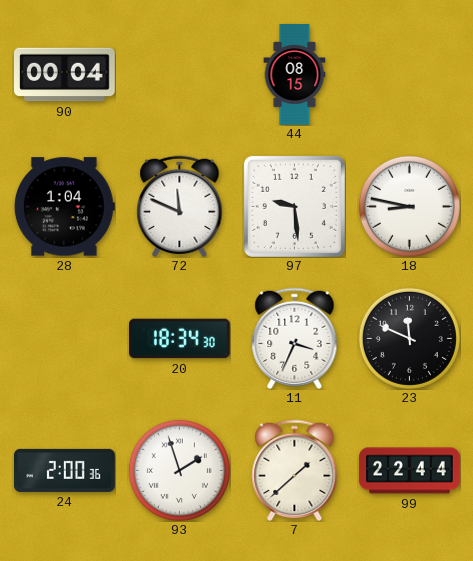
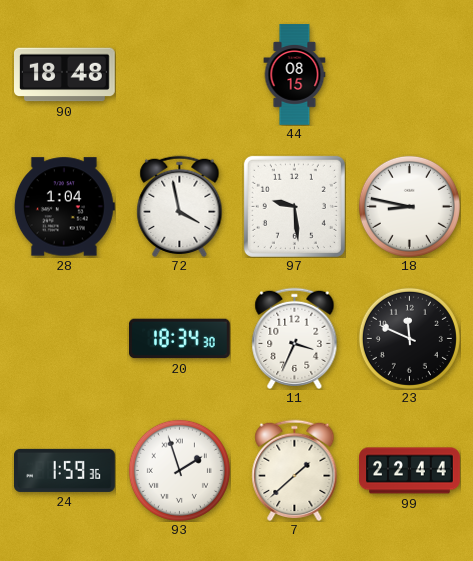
90: 00:04 -> 18:48 (65, 75)
72: 11:49 -> 3:58 (180, 206)
24: 2:00 -> 1:59 (65, 470)
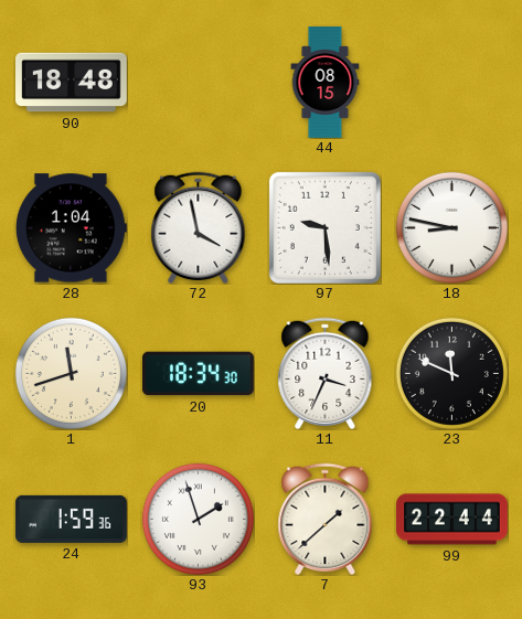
1: none -> 11:42 (71, 373)
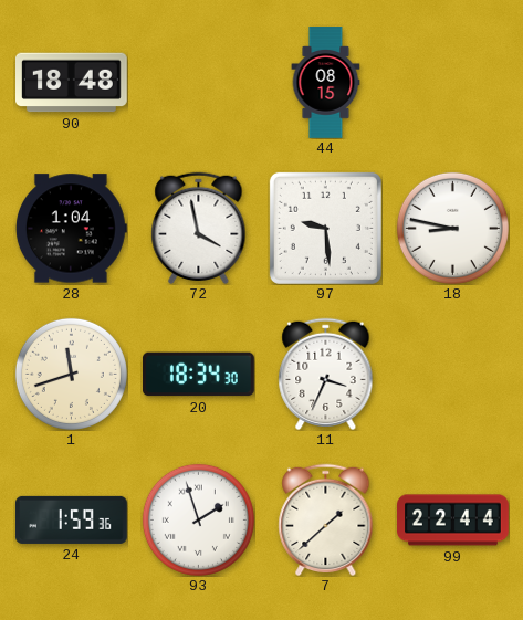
23: 11:49 -> none (451, 373)
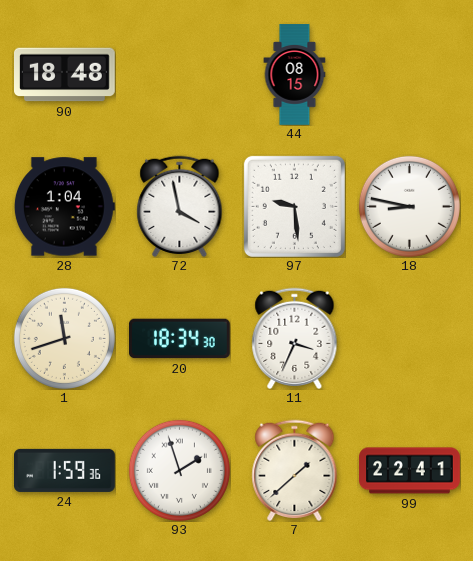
99: 22:44 -> 22:41 (410, 471)
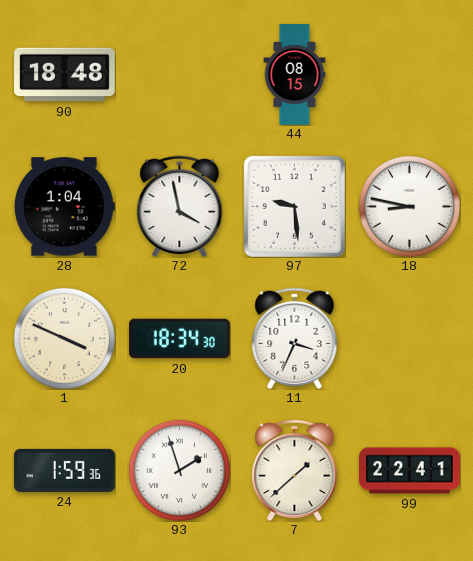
1: 11:42 -> 3:49 (64, 338)
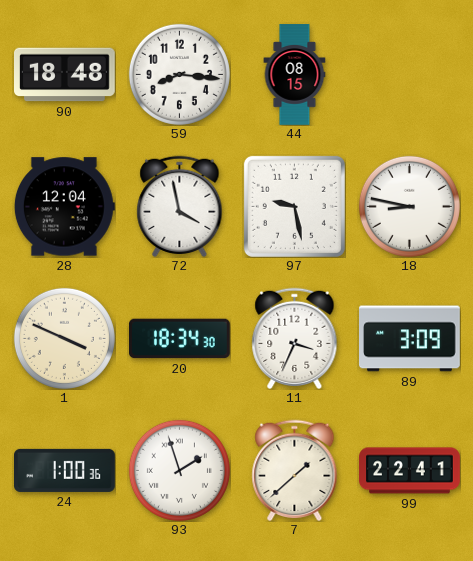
59: none -> 8:16 (179, 74)
28: 1:04 -> 12:04 (64, 207)
97: 9:29 -> 9:28 (294, 206)
89: none -> 3:09 (410, 339)
24: 1:59 -> 1:00 (65, 470)
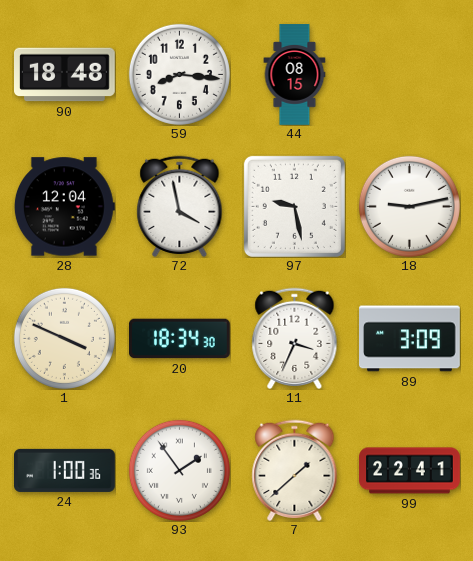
18: 8:47 -> 9:13 (409, 206)
93: 1:57 -> 1:54 (179, 470)
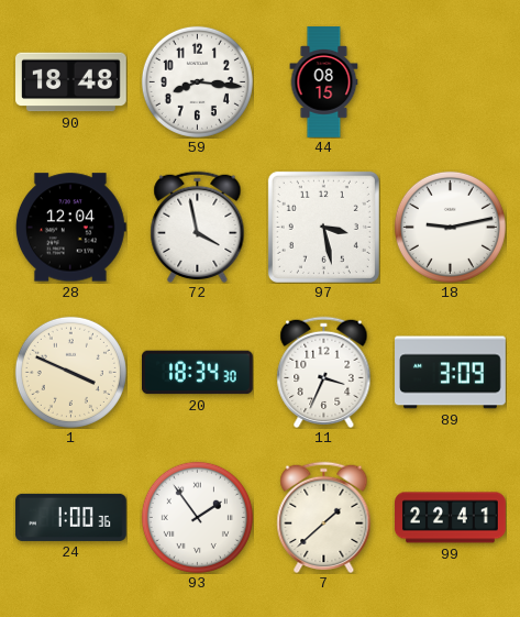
97: 9:28 -> 3:28 (323, 227)
